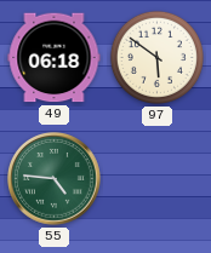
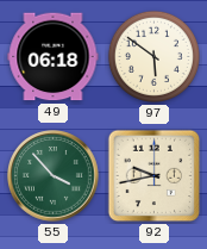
55: 4:46 -> 3:53 (54, 176)
92: none -> 9:43 (155, 176)
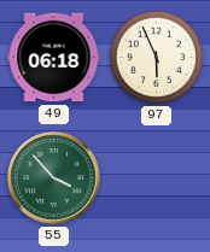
97: 5:51 -> 5:56 (156, 57)
92: 9:43 -> none (155, 176)
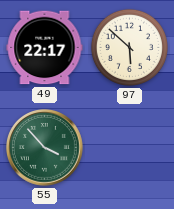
49: 06:18 -> 22:17 (45, 48)
97: 5:56 -> 5:52 (129, 47)
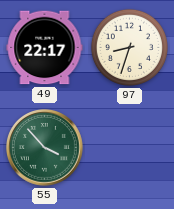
97: 5:52 -> 8:33 (129, 47)
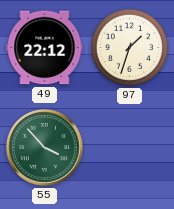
49: 22:17 -> 22:12 (45, 48)
97: 8:33 -> 1:33 (129, 47)
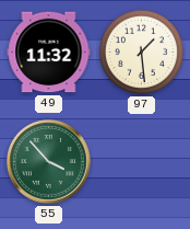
49: 22:12 -> 11:32 (49, 53)
97: 1:33 -> 1:29 (141, 51)
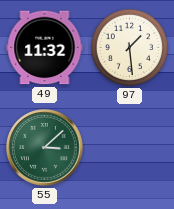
55: 3:53 -> 3:08 (45, 148)
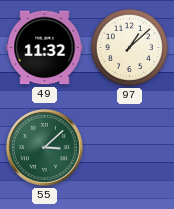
97: 1:29 -> 1:08 (129, 47)
